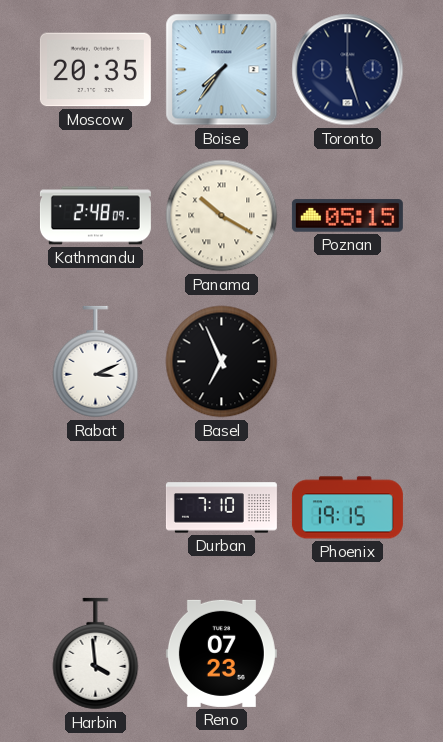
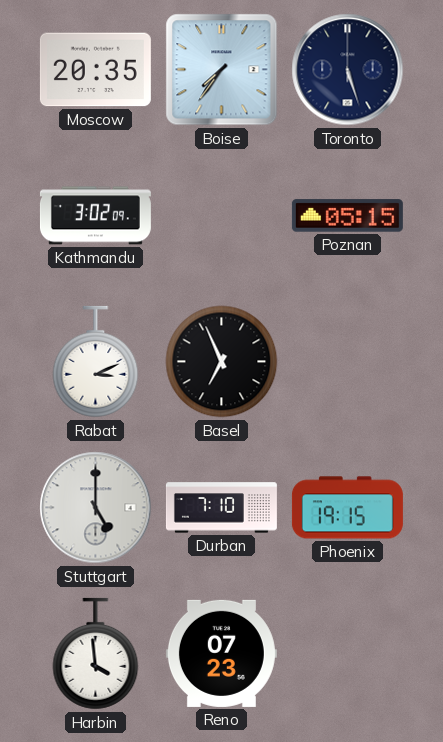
Kathmandu: 2:48 -> 3:02 (95, 216)
Panama: 10:20 -> none (222, 216)
Stuttgart: none -> 5:00 (96, 508)
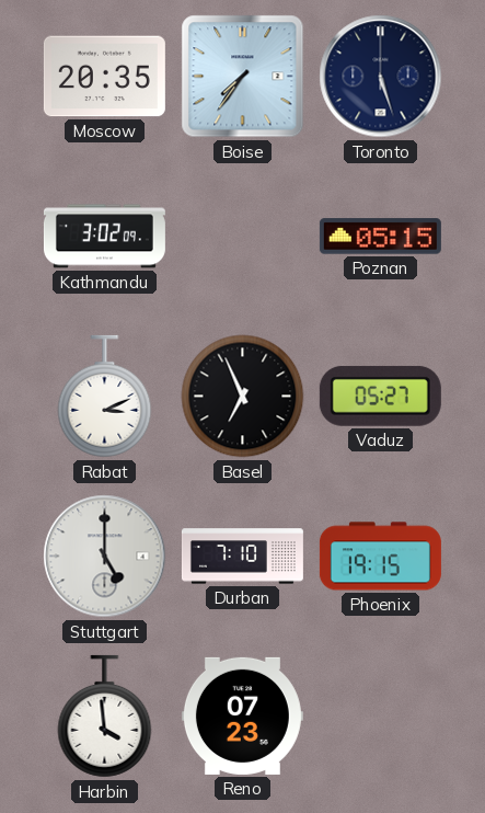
Vaduz: none -> 05:27 (380, 396)
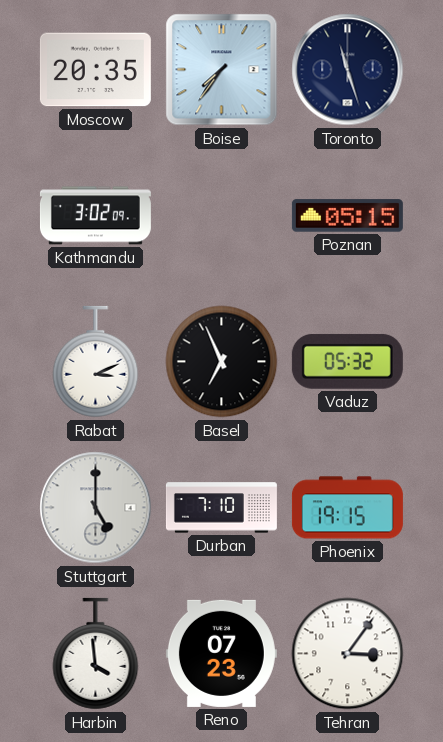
Toronto: 5:27 -> 11:27 (348, 70)
Vaduz: 05:27 -> 05:32 (347, 361)
Tehran: none -> 3:06 (348, 654)
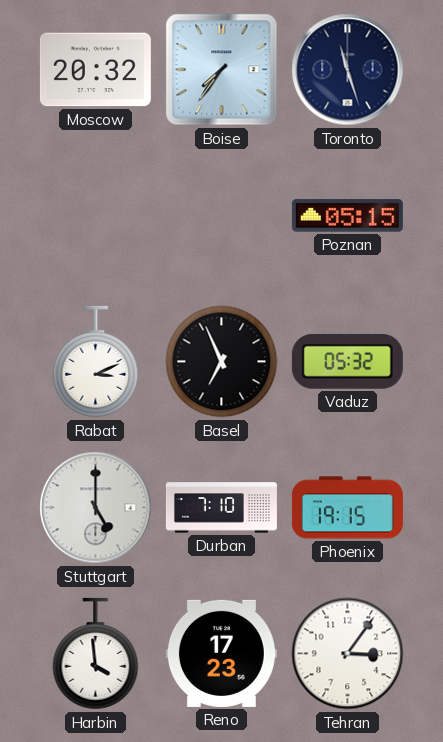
Moscow: 20:35 -> 20:32 (95, 70)
Kathmandu: 3:02 -> none (95, 216)
Reno: 07:23 -> 17:23 (221, 653)
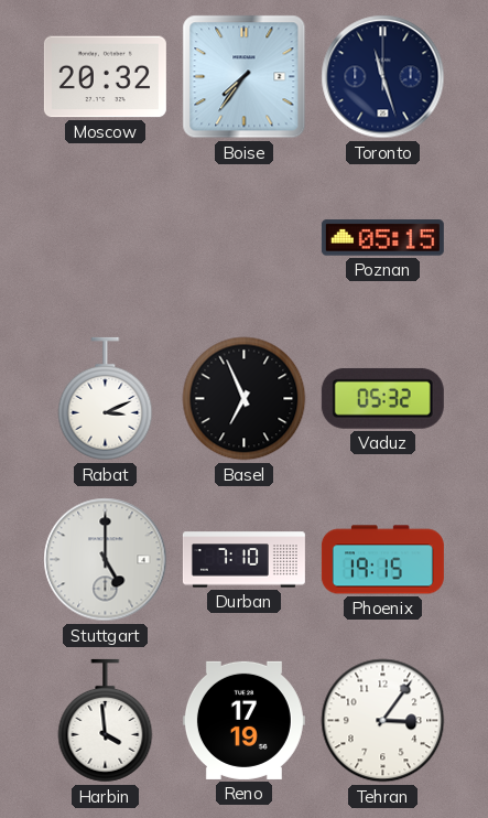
Reno: 17:23 -> 17:19 (243, 720)
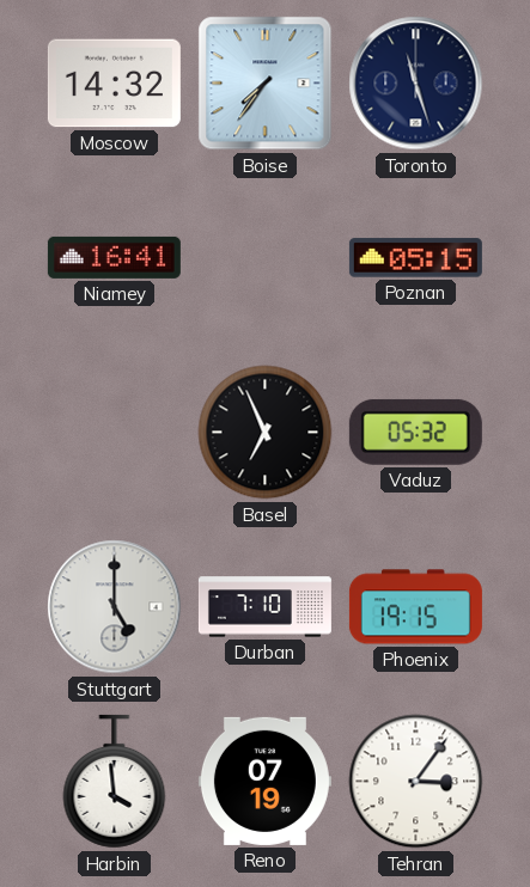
Moscow: 20:32 -> 14:32 (114, 84)
Niamey: none -> 16:41 (114, 257)
Rabat: 3:11 -> none (106, 399)
Reno: 17:19 -> 07:19 (264, 781)
